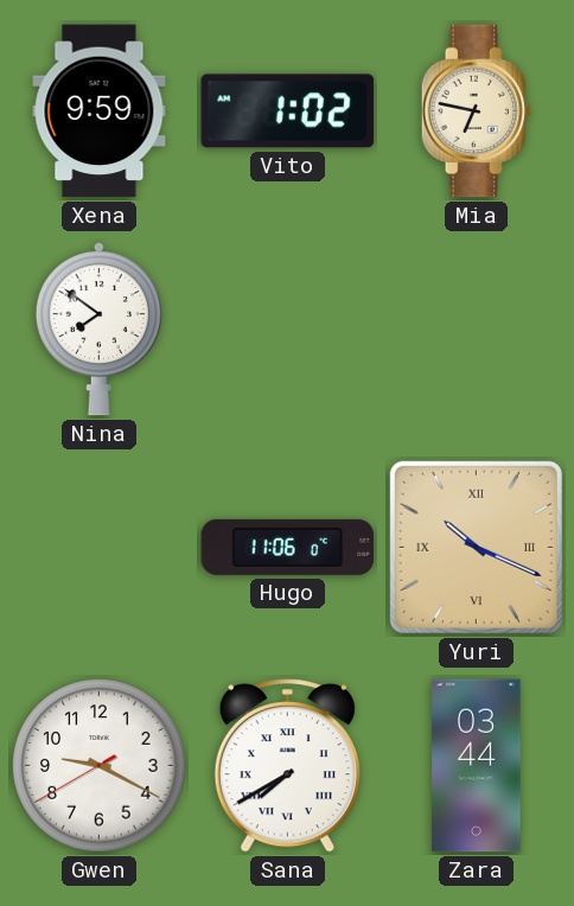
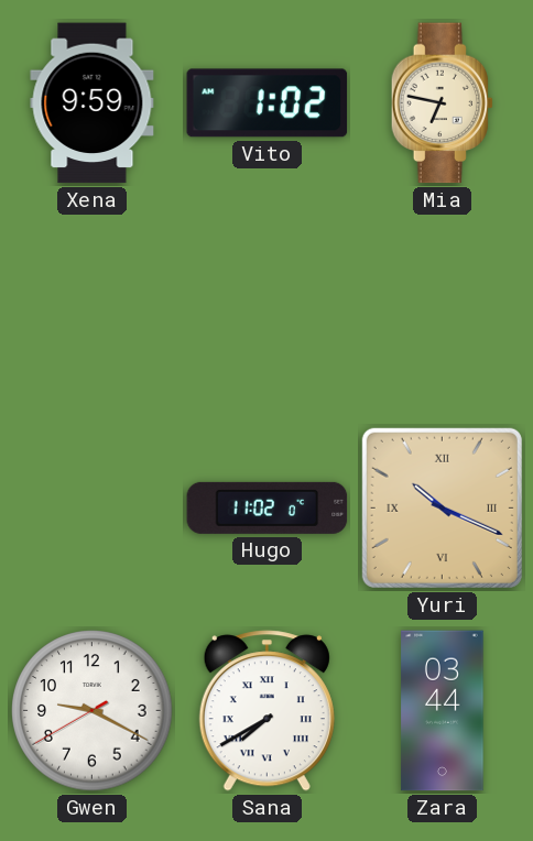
Nina: 7:51 -> none (98, 328)
Hugo: 11:06 -> 11:02 (268, 507)
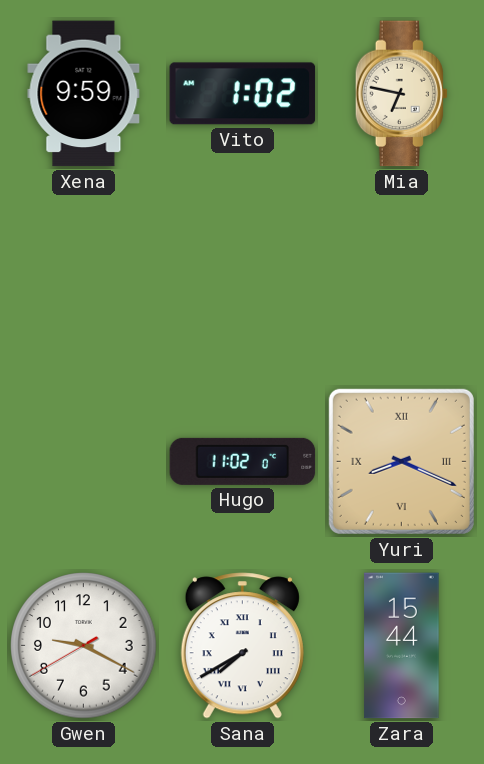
Yuri: 10:19 -> 8:19 (401, 461)
Zara: 03:44 -> 15:44 (402, 646)
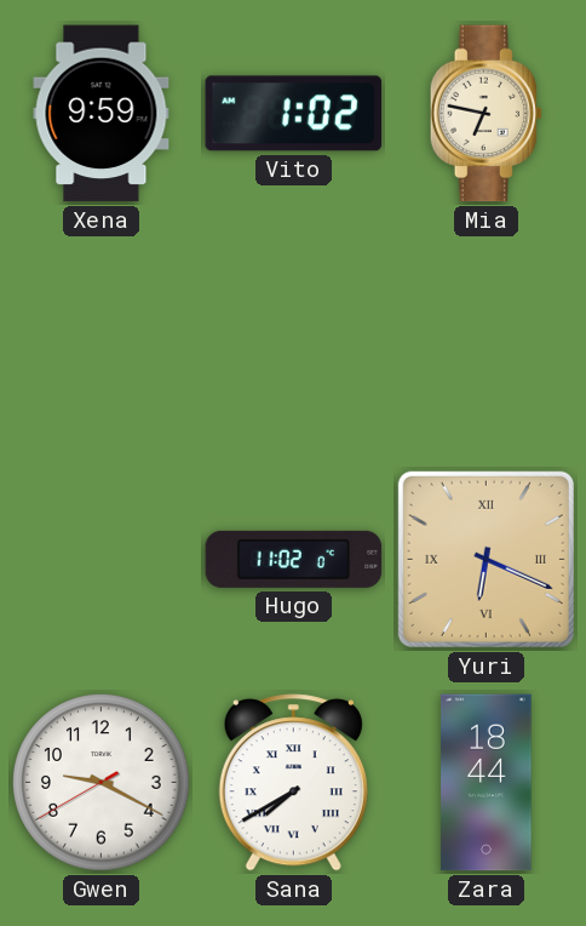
Yuri: 8:19 -> 6:19 (486, 559)
Zara: 15:44 -> 18:44 (487, 783)
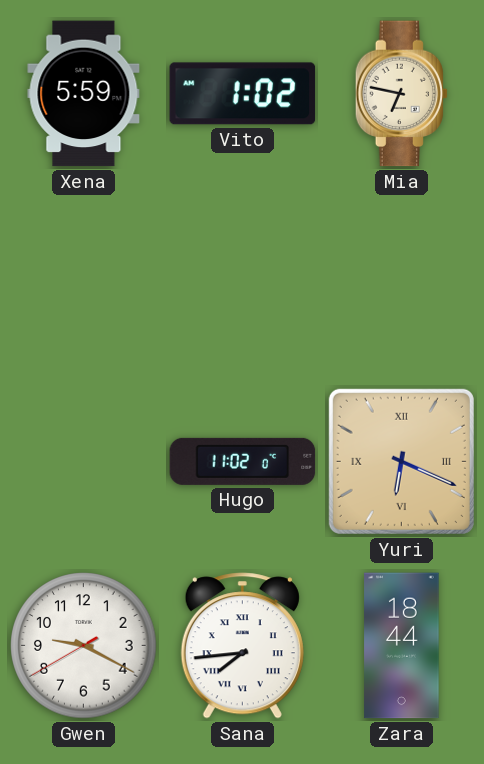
Xena: 9:59 -> 5:59 (84, 94)
Sana: 7:40 -> 7:44 (242, 646)
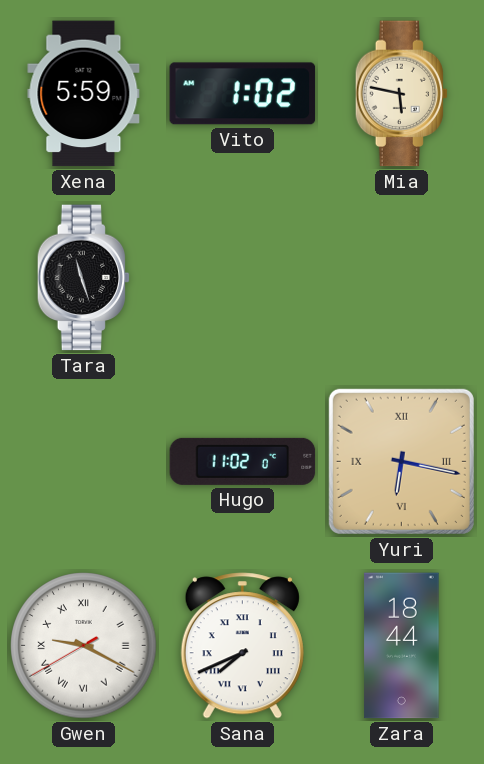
Mia: 6:47 -> 5:47 (402, 94)
Tara: none -> 11:27 (84, 278)
Yuri: 6:19 -> 6:17 (401, 461)
Gwen numerals: Arabic -> Roman (84, 646)
Sana: 7:44 -> 7:41 (242, 646)
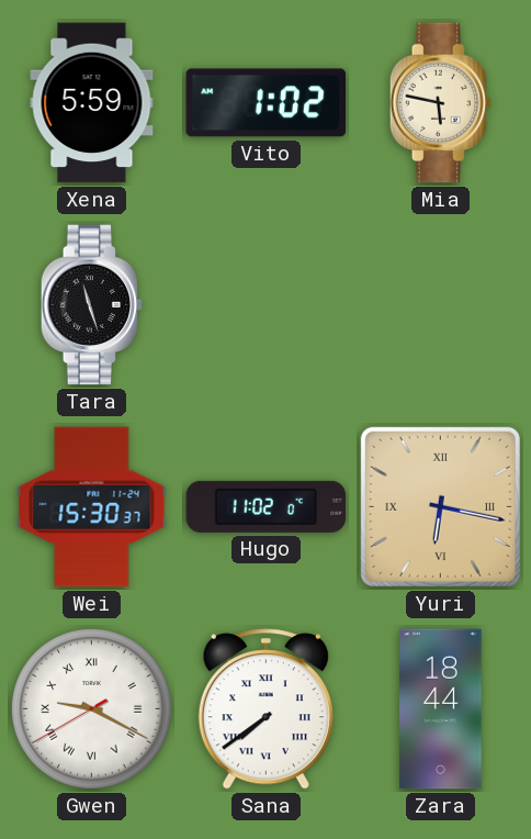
Wei: none -> 15:30 (92, 507)
Sana: 7:41 -> 7:39 (265, 709)
